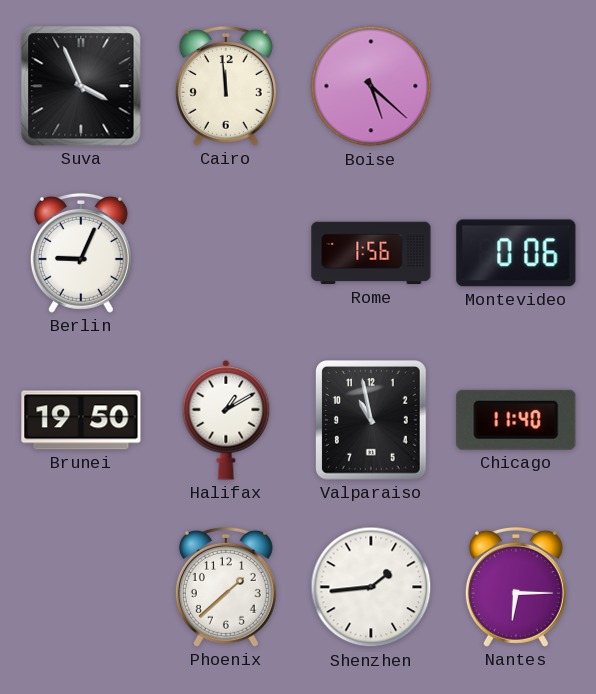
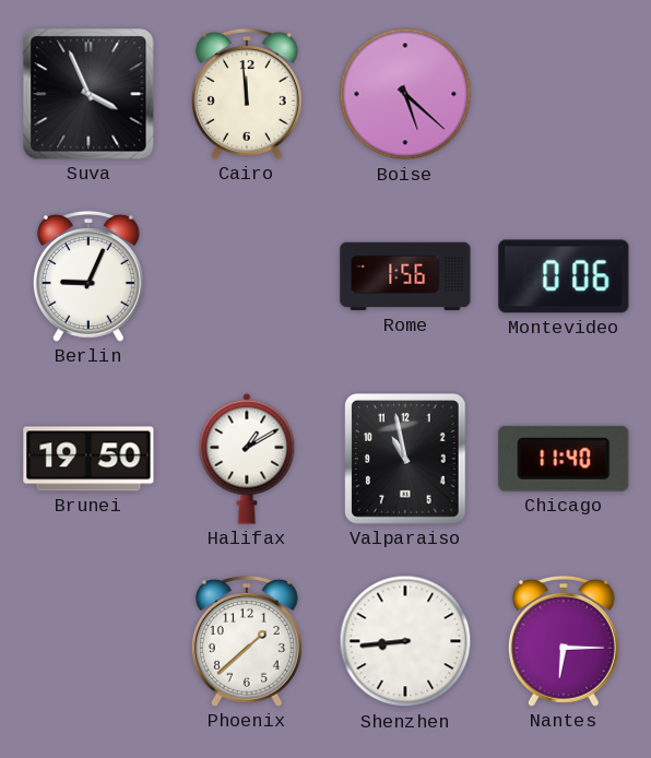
Shenzhen: 1:44 -> 8:44 (405, 641)
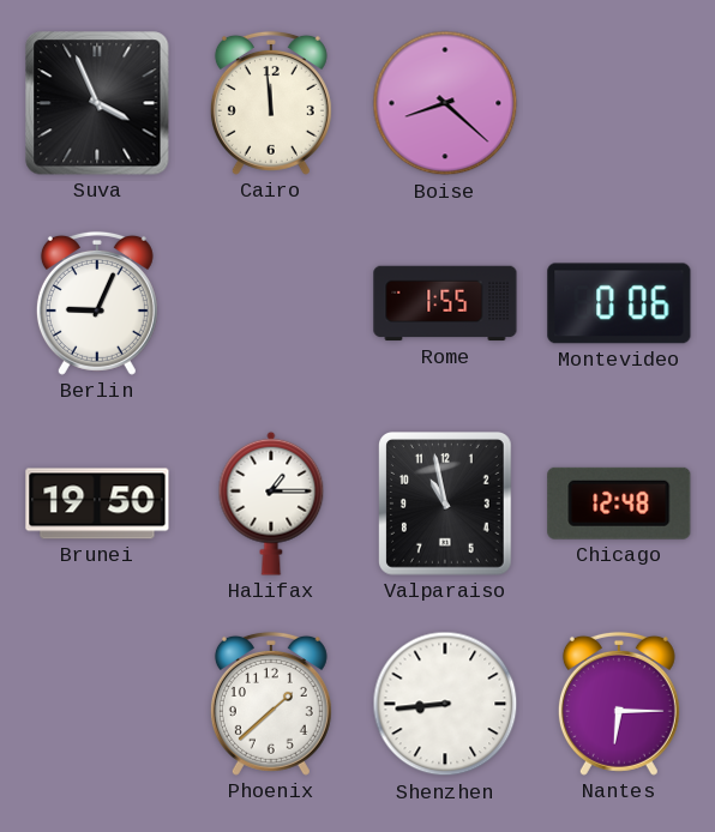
Boise: 5:22 -> 8:22 (445, 103)
Rome: 1:56 -> 1:55 (445, 303)
Halifax: 1:10 -> 1:15 (271, 504)
Chicago: 11:40 -> 12:48 (619, 504)
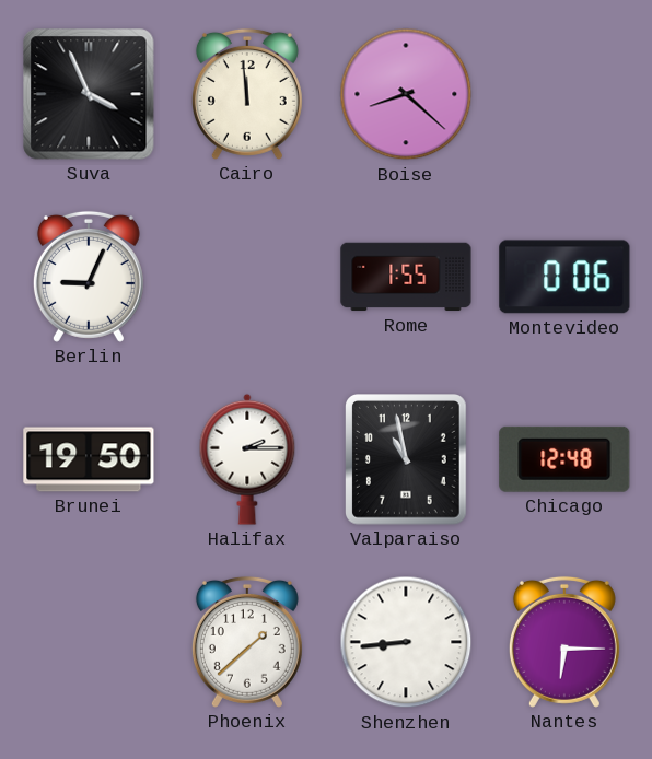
Halifax: 1:15 -> 2:15 (247, 459)
